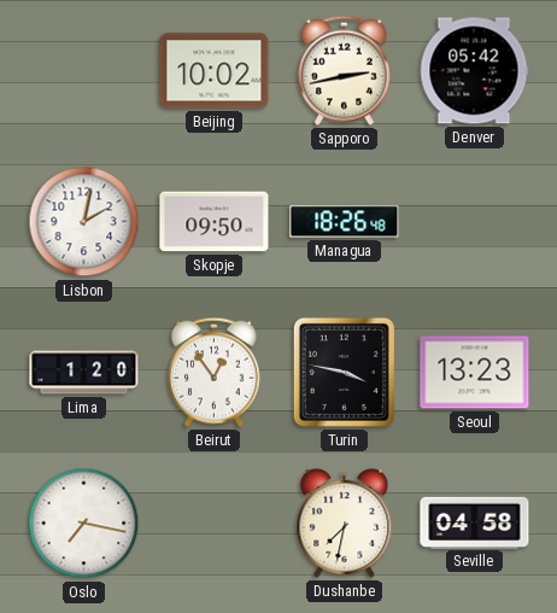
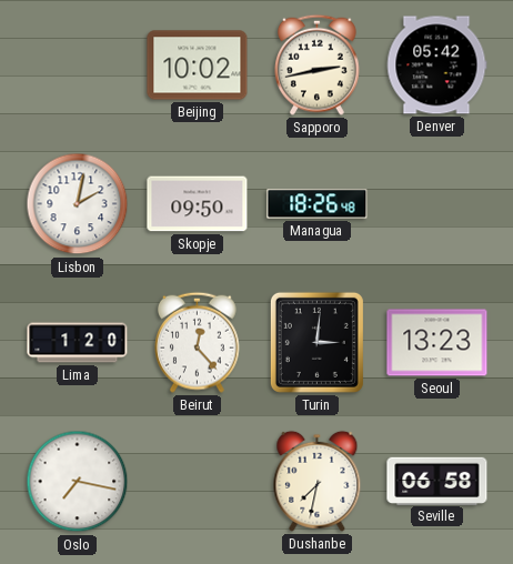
Beirut: 12:54 -> 12:23 (198, 342)
Turin: 3:47 -> 3:01 (316, 342)
Seville: 04:58 -> 06:58 (437, 481)
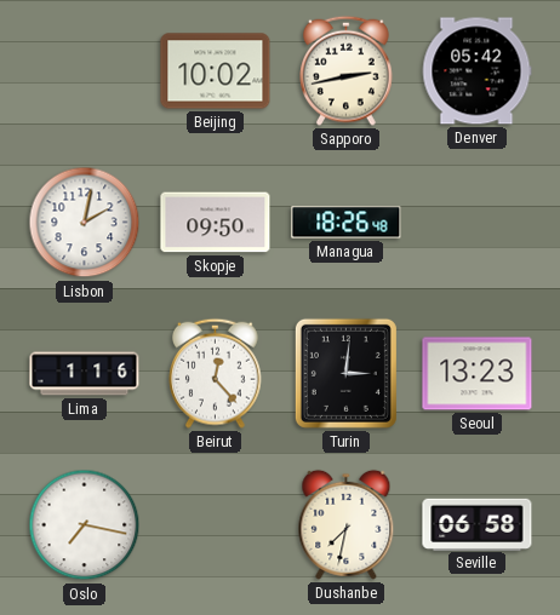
Lima: 1:20 -> 1:16 (85, 374)
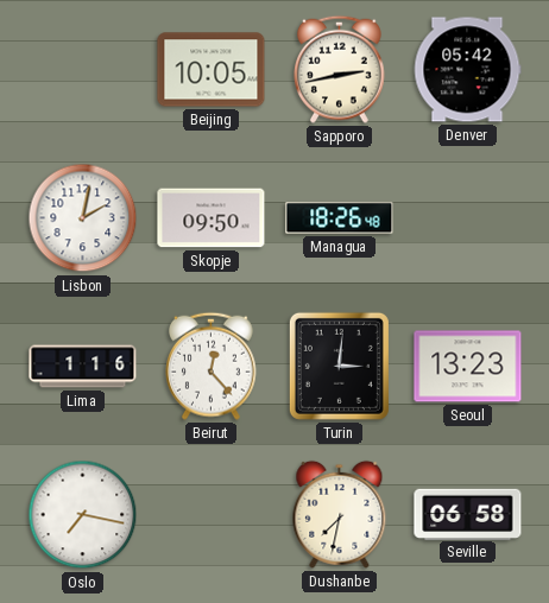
Beijing: 10:02 -> 10:05 (212, 70)
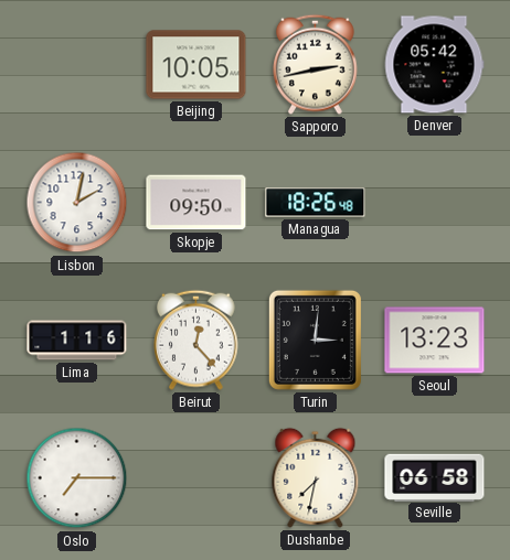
Oslo: 7:17 -> 7:15 (77, 478)
